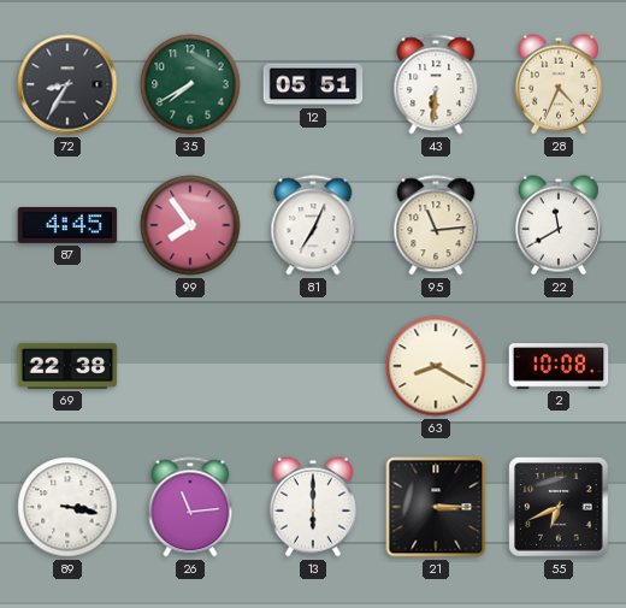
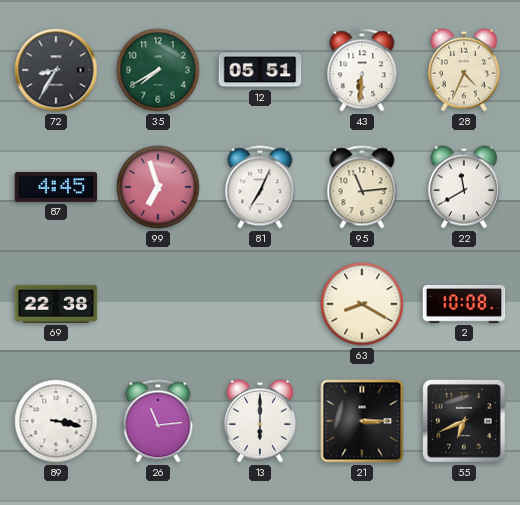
99: 7:54 -> 6:57 (158, 187)
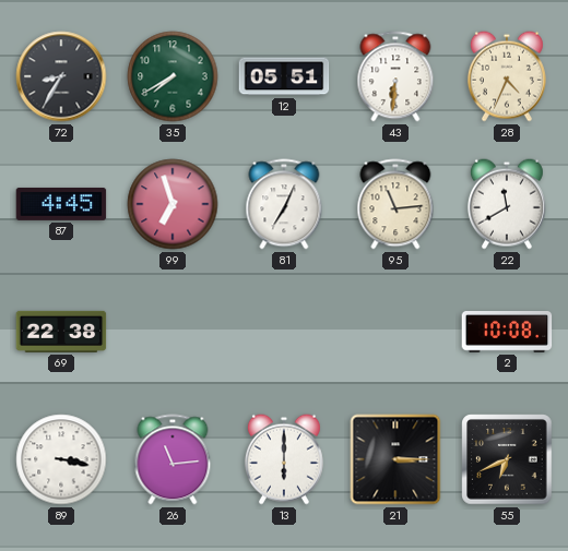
63: 8:20 -> none (362, 304)
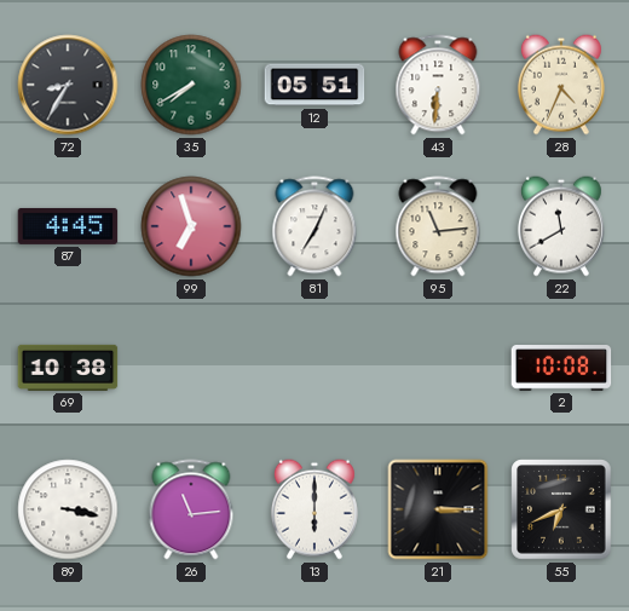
69: 22:38 -> 10:38 (68, 368)
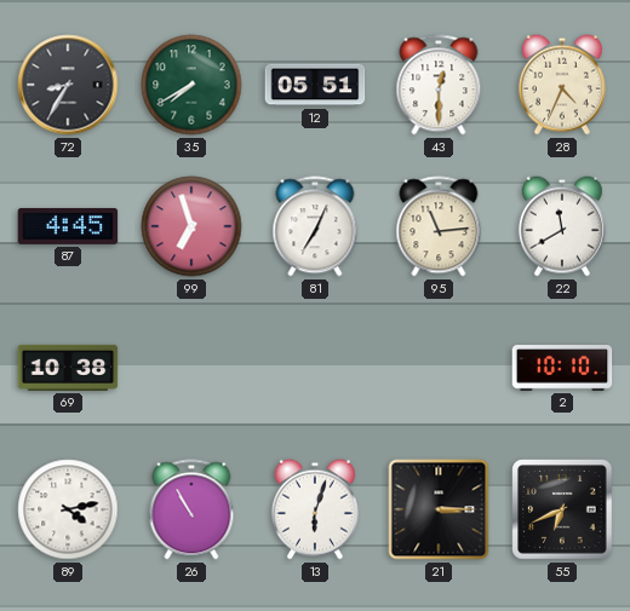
43: 6:31 -> 12:30 (439, 85)
2: 10:08 -> 10:10 (562, 369)
89: 3:17 -> 4:13 (68, 509)
26: 11:14 -> 10:55 (191, 509)
13: 6:00 -> 6:03 (315, 509)
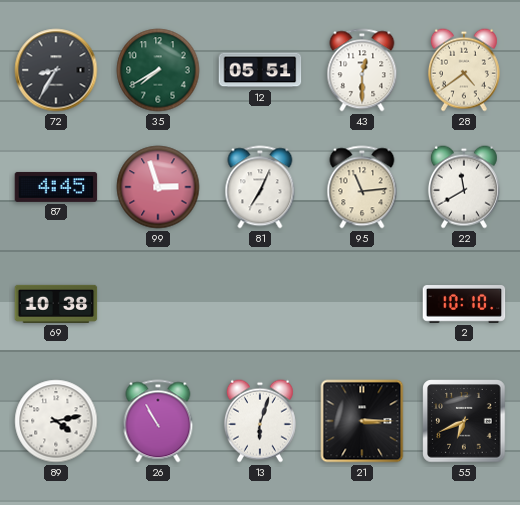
28: 4:34 -> 4:39 (464, 70)
99: 6:57 -> 2:57 (158, 187)
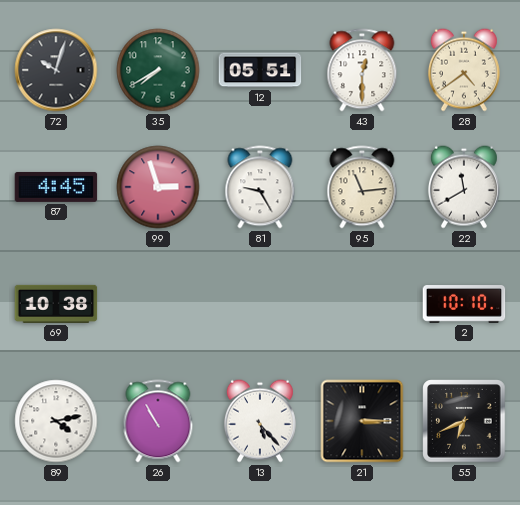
72: 8:35 -> 10:03 (56, 70)
81: 7:04 -> 9:25 (260, 187)
13: 6:03 -> 5:23 (260, 421)
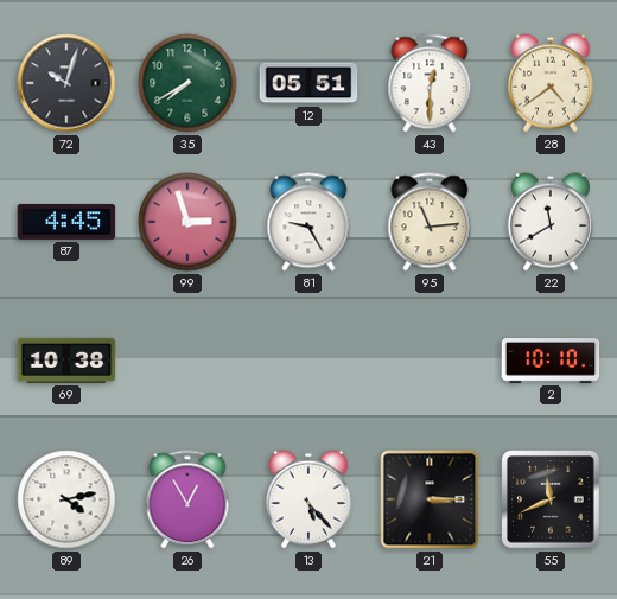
26: 10:55 -> 12:55 (187, 499)
55: 6:41 -> 11:41 (551, 499)
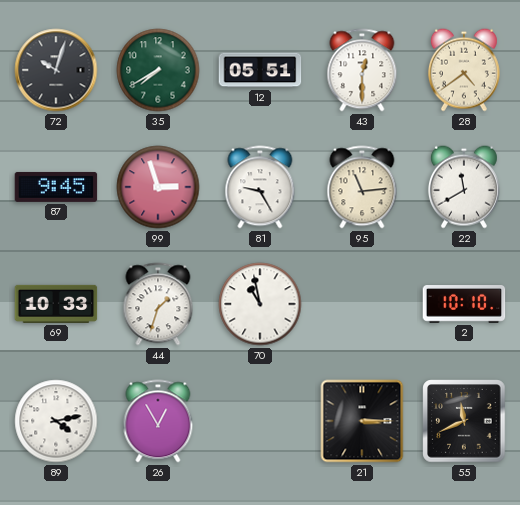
87: 4:45 -> 9:45 (56, 187)
69: 10:38 -> 10:33 (56, 304)
44: none -> 1:33 (158, 304)
70: none -> 10:58 (260, 304)
13: 5:23 -> none (308, 499)
